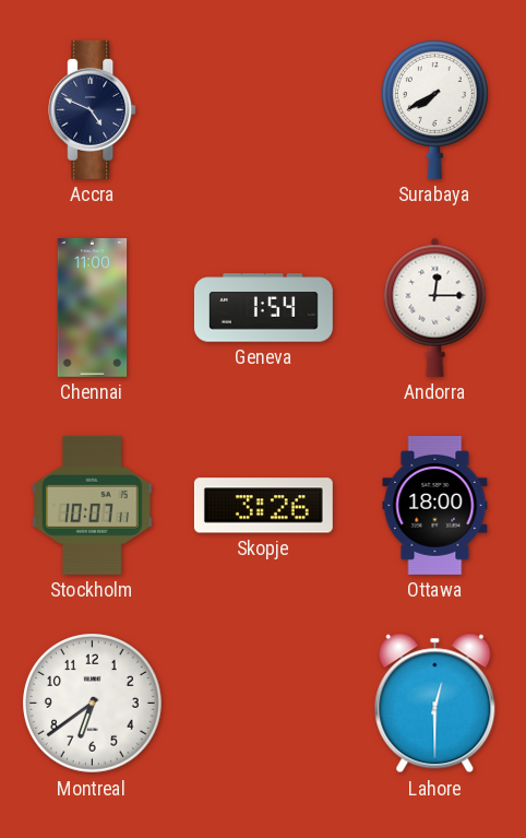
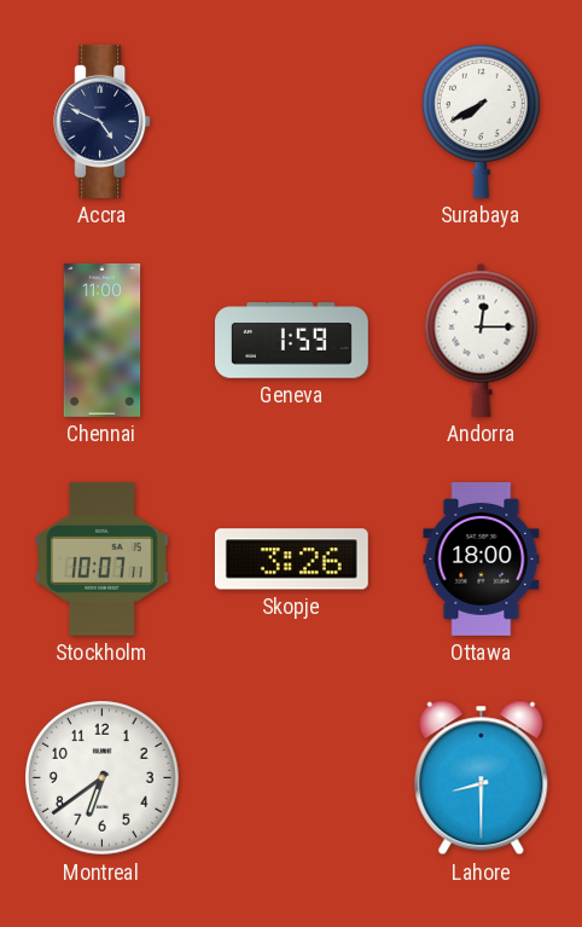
Geneva: 1:54 -> 1:59 (291, 341)
Lahore: 12:30 -> 8:30 (482, 778)
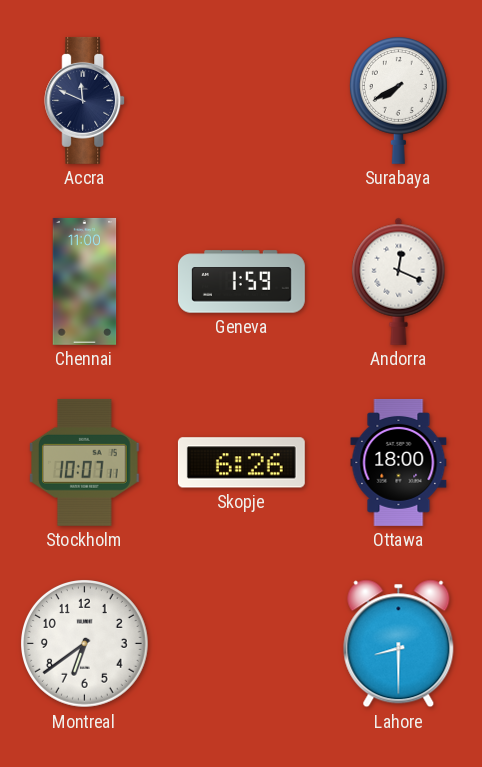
Accra: 4:49 -> 11:49 (85, 100)
Andorra: 12:15 -> 12:19 (399, 281)
Skopje: 3:26 -> 6:26 (241, 463)
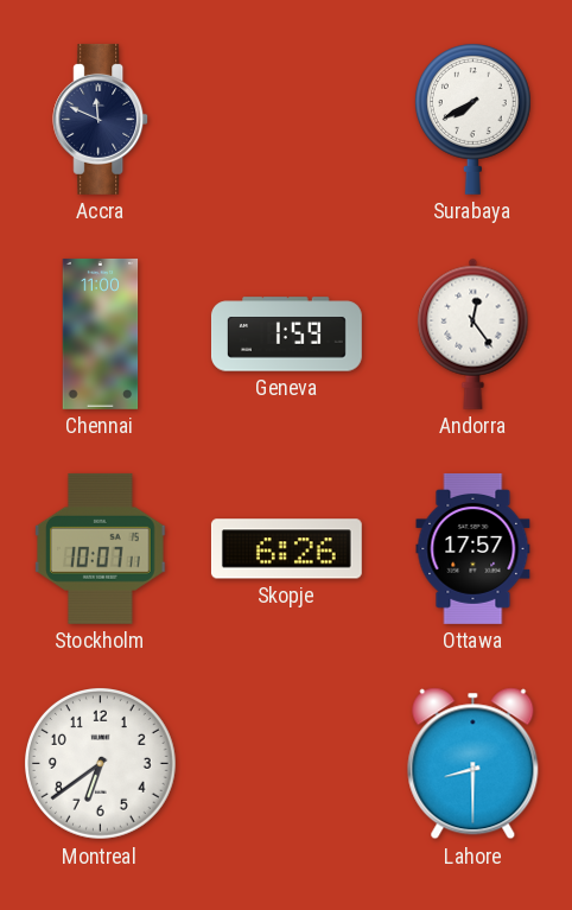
Andorra: 12:19 -> 12:24 (474, 333)
Ottawa: 18:00 -> 17:57 (474, 548)
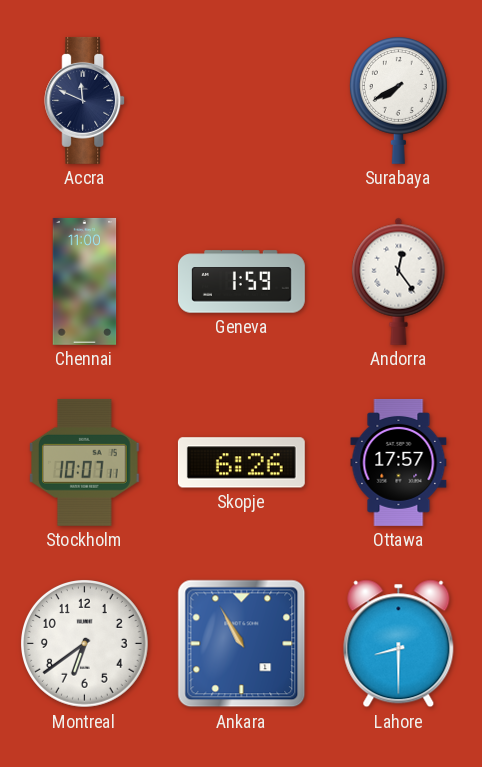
Ankara: none -> 10:55 (242, 644)
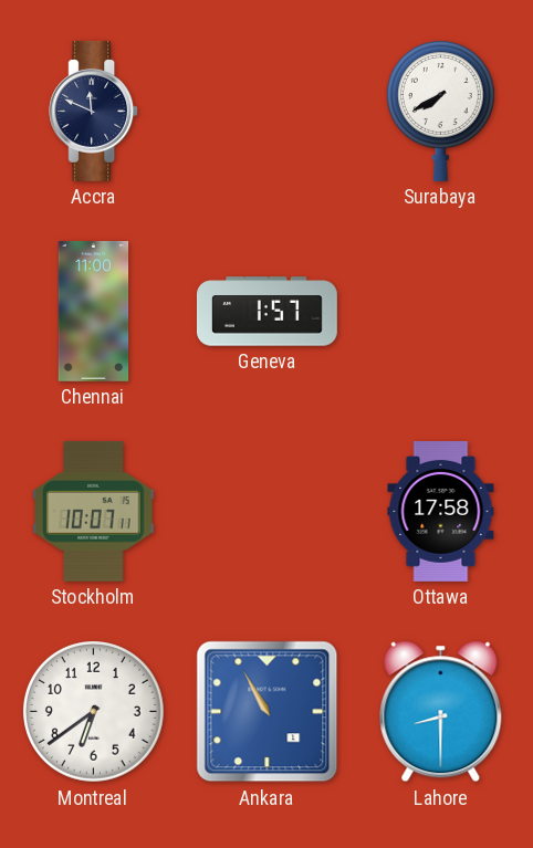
Geneva: 1:59 -> 1:57 (266, 312)
Andorra: 12:24 -> none (399, 281)
Skopje: 6:26 -> none (241, 463)
Ottawa: 17:57 -> 17:58 (441, 511)
